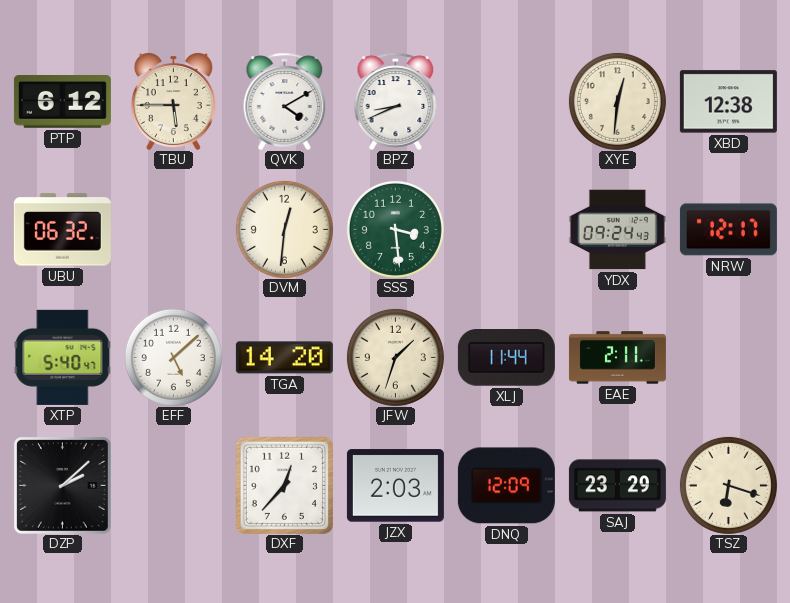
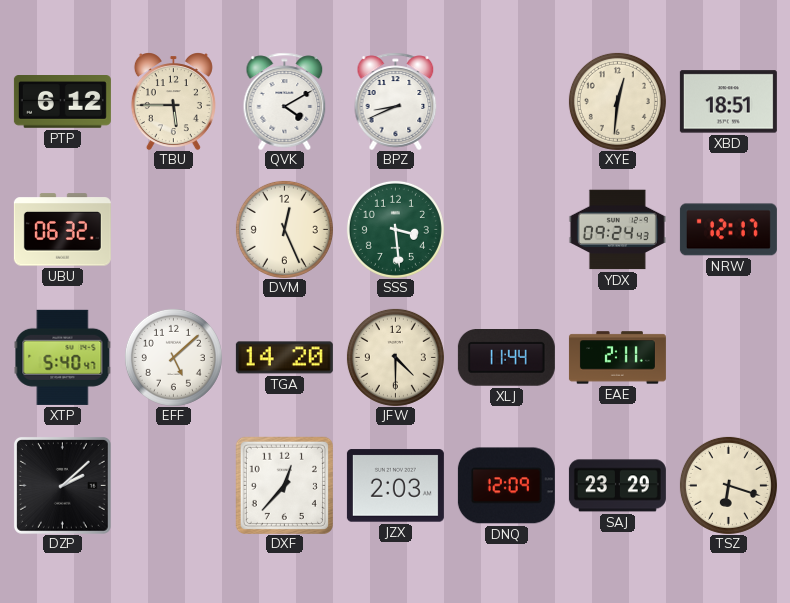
XBD: 12:38 -> 18:51 (728, 102)
DVM: 12:31 -> 12:26 (284, 229)
JFW: 1:33 -> 4:30 (395, 357)
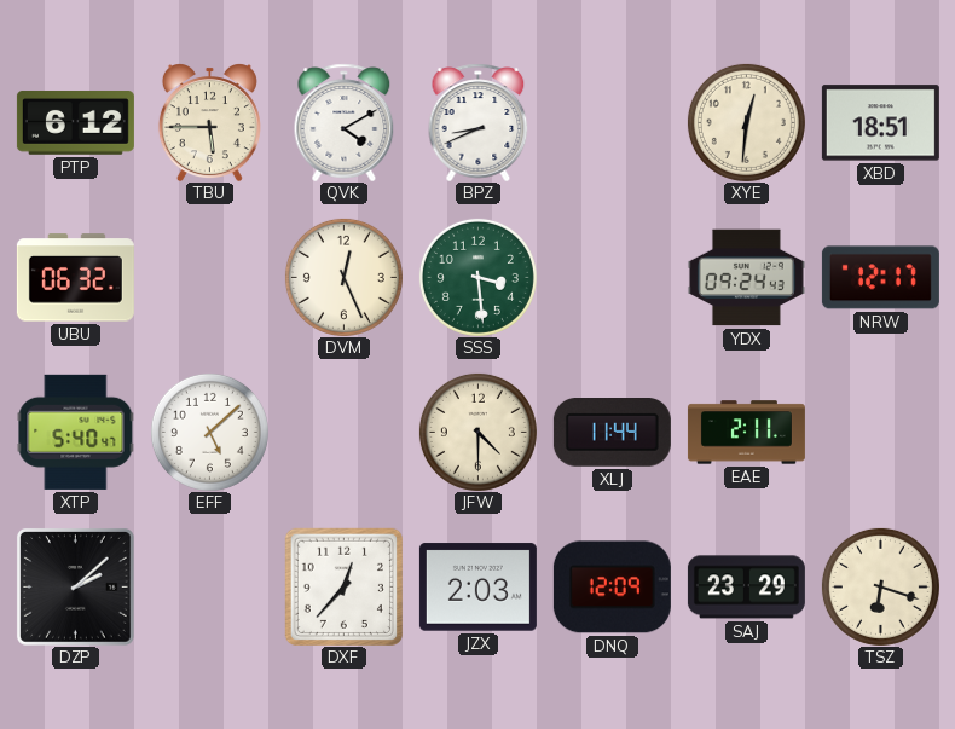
TGA: 14:20 -> none (284, 358)
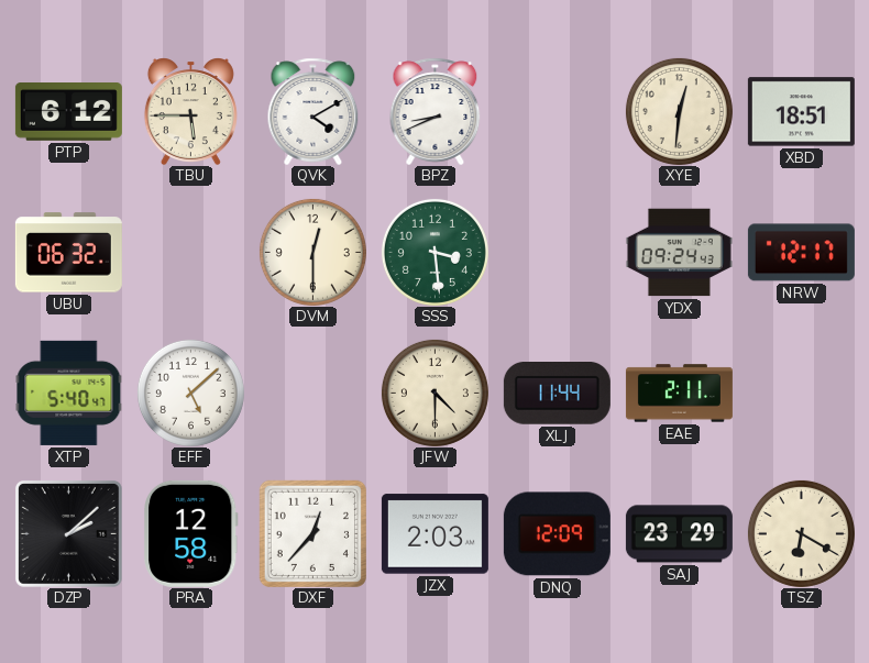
DVM: 12:26 -> 12:30 (312, 252)
PRA: none -> 12:58 (191, 533)
TSZ: 6:18 -> 6:20 (801, 533)
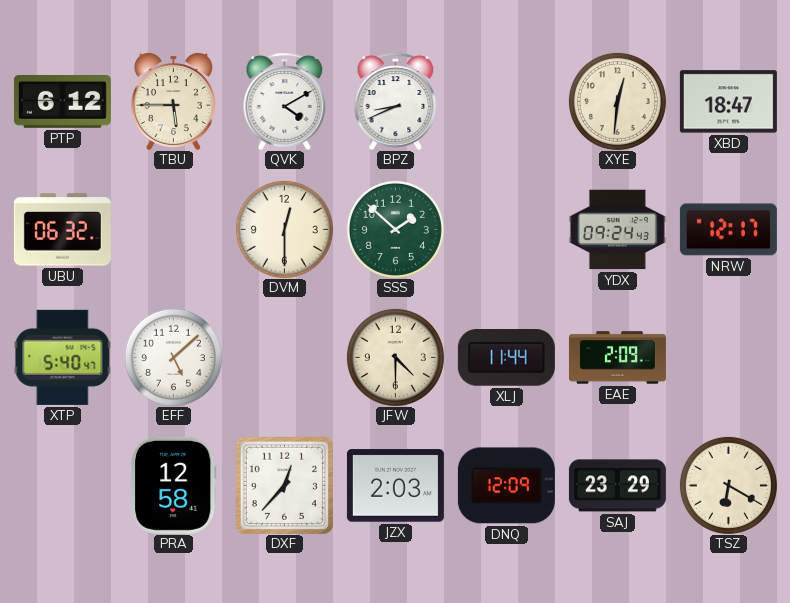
XBD: 18:51 -> 18:47 (728, 102)
SSS: 3:29 -> 1:52 (395, 229)
EAE: 2:11 -> 2:09 (617, 358)
DZP: 2:08 -> none (68, 533)
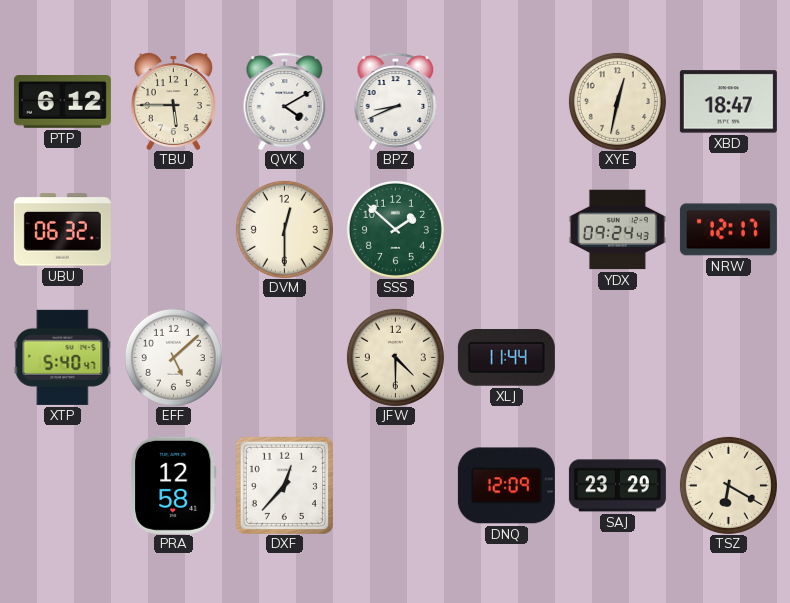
XYE: 12:31 -> 12:32 (617, 101)
EAE: 2:09 -> none (617, 358)
JZX: 2:03 -> none (395, 486)
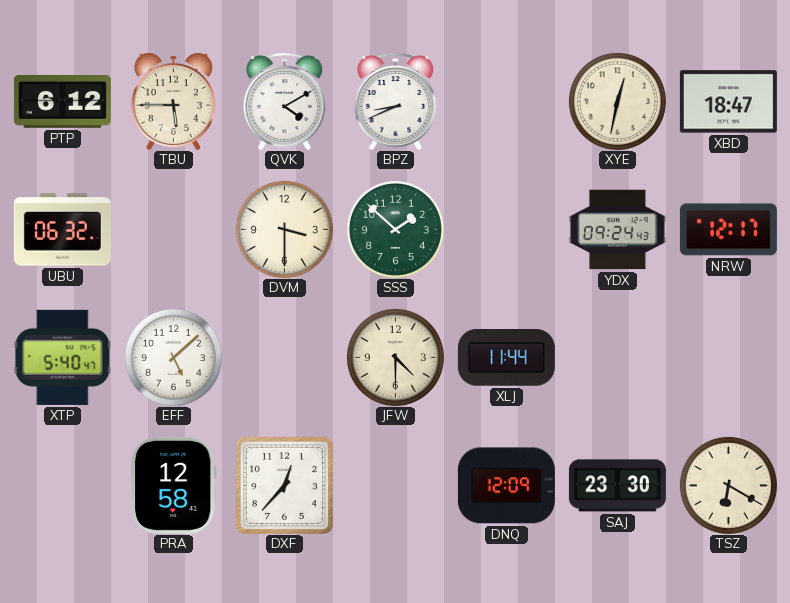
DVM: 12:30 -> 3:30 (284, 229)
SAJ: 23:29 -> 23:30 (617, 486)
